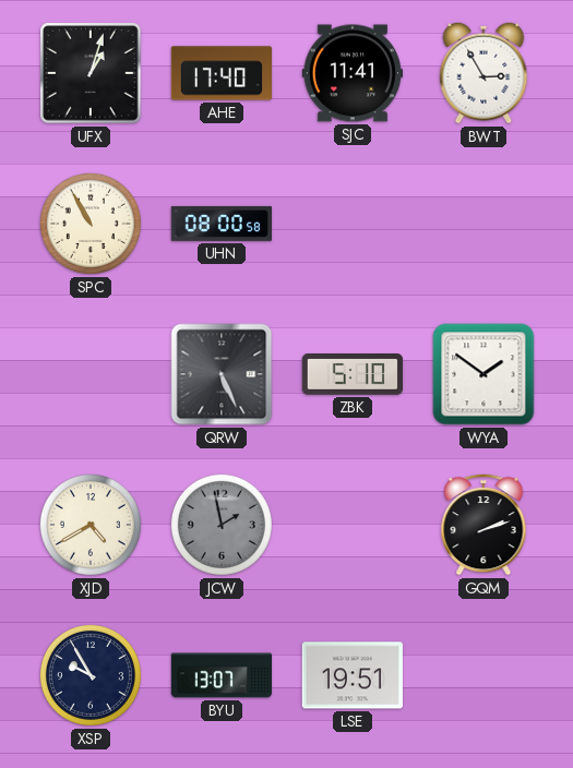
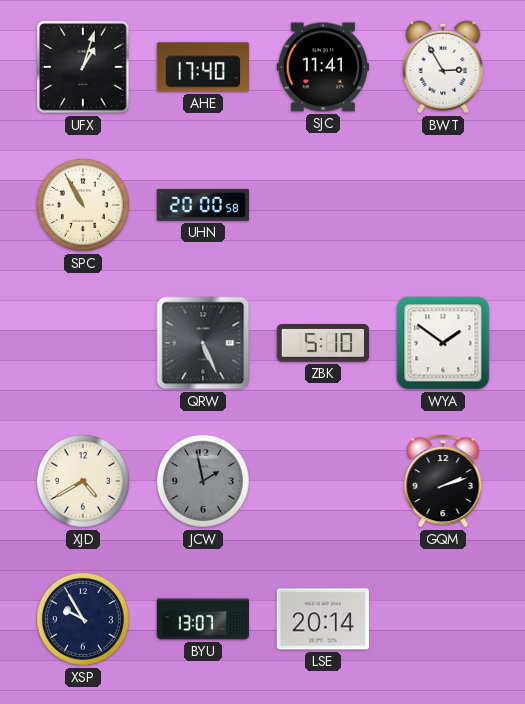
UHN: 08:00 -> 20:00 (202, 205)
LSE: 19:51 -> 20:14 (323, 619)
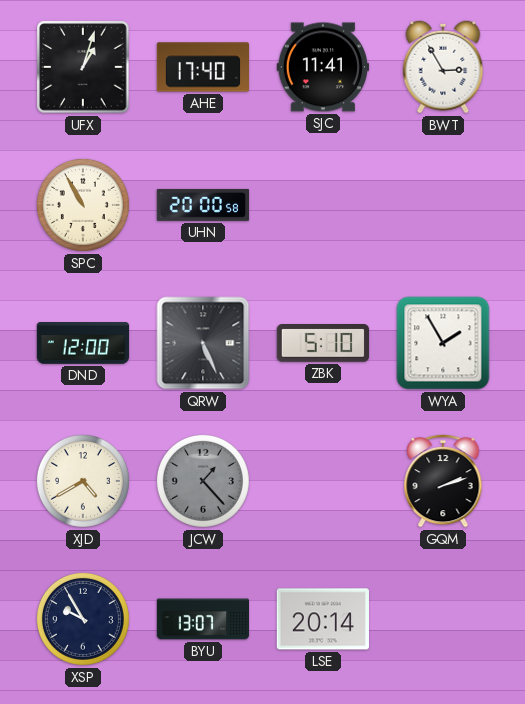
DND: none -> 12:00 (83, 343)
WYA: 1:51 -> 1:55 (443, 343)
JCW: 1:58 -> 1:23 (203, 481)
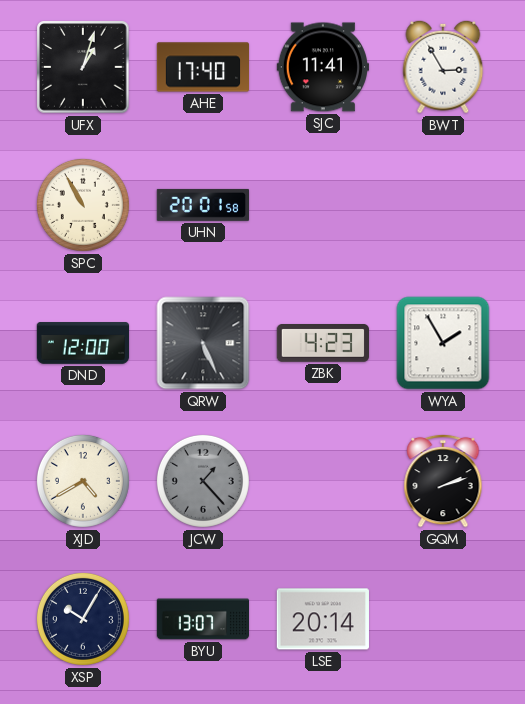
UHN: 20:00 -> 20:01 (202, 205)
ZBK: 5:10 -> 4:23 (322, 344)
XSP: 9:55 -> 10:05 (83, 619)
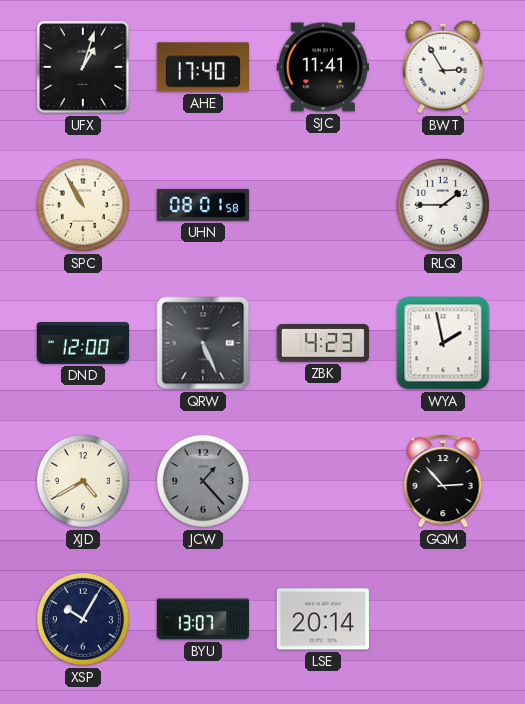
UHN: 20:01 -> 08:01 (202, 205)
RLQ: none -> 1:45 (443, 205)
WYA: 1:55 -> 1:58 (443, 343)
GQM: 2:12 -> 2:53 (443, 481)
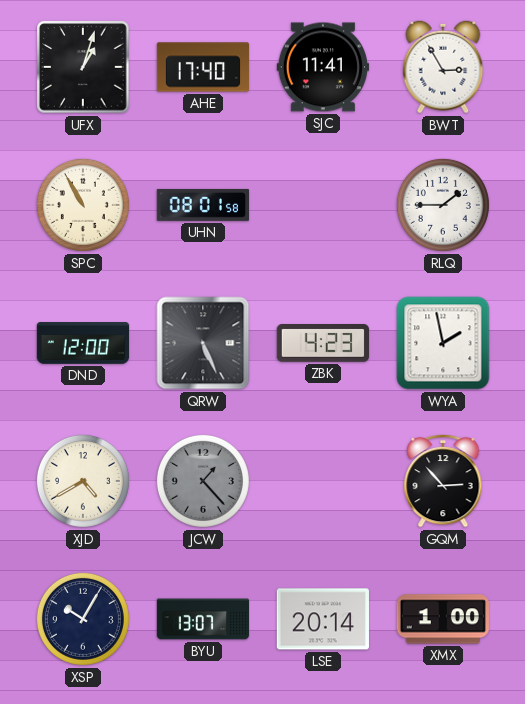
XMX: none -> 1:00 (443, 619)
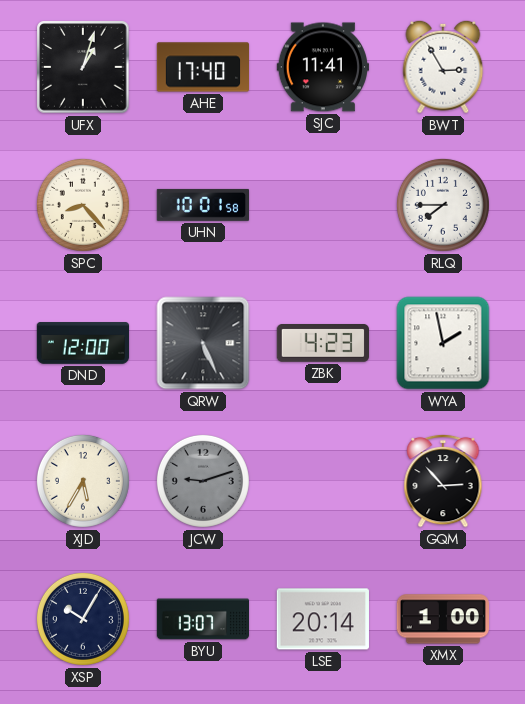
SPC: 10:55 -> 8:23 (83, 205)
UHN: 08:01 -> 10:01 (202, 205)
RLQ: 1:45 -> 7:45 (443, 205)
XJD: 4:40 -> 5:35 (83, 481)
JCW: 1:23 -> 9:12 (203, 481)
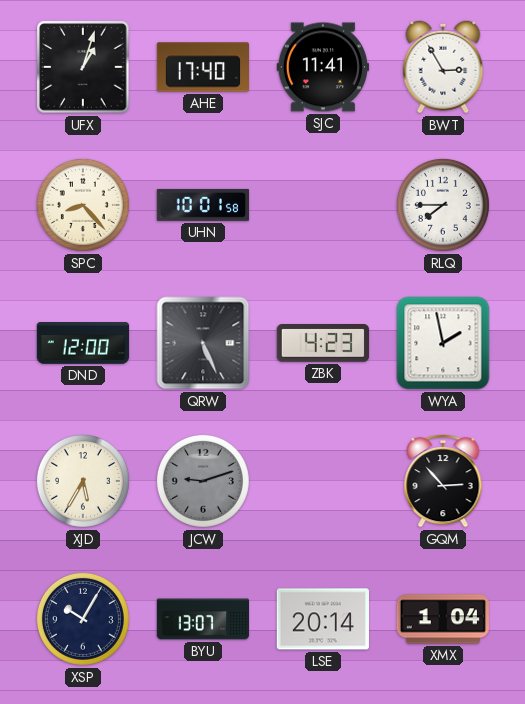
XMX: 1:00 -> 1:04 (443, 619)
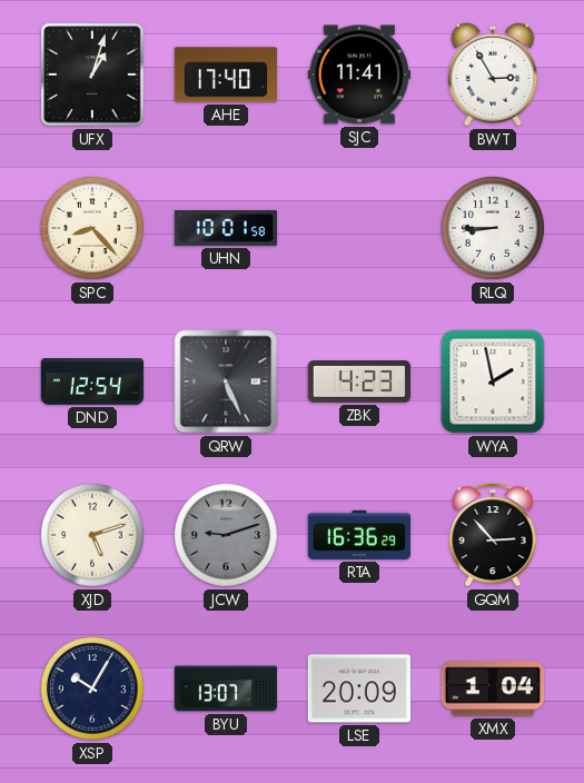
RLQ: 7:45 -> 8:45 (493, 228)
DND: 12:00 -> 12:54 (92, 381)
XJD: 5:35 -> 5:12 (92, 535)
RTA: none -> 16:36 (358, 535)
LSE: 20:14 -> 20:09 (359, 688)
